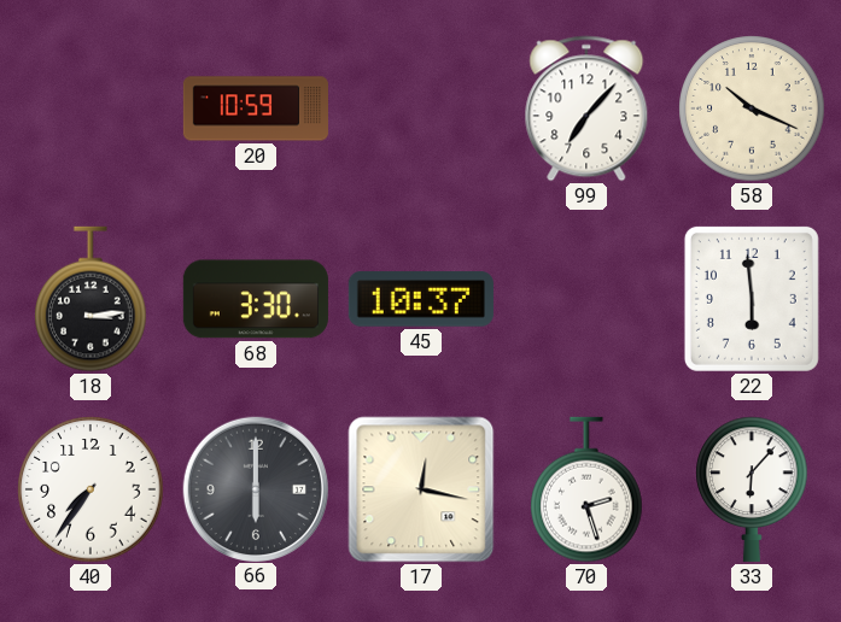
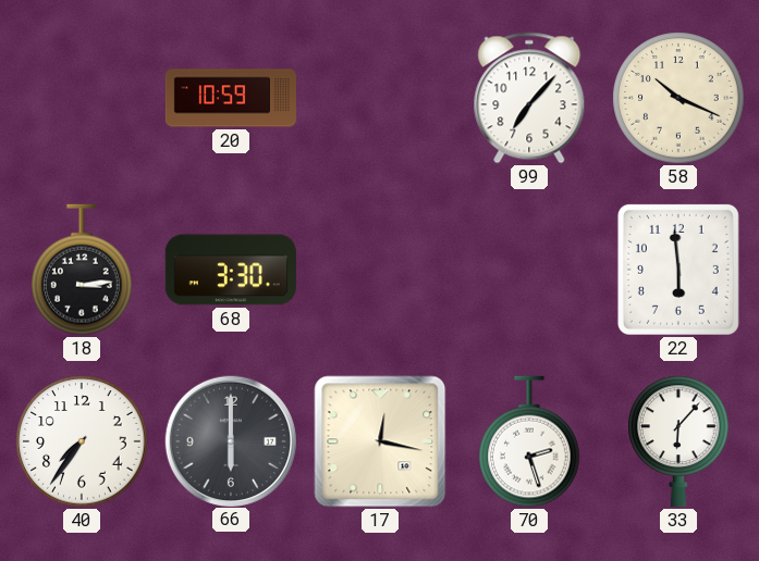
45: 10:37 -> none (421, 299)
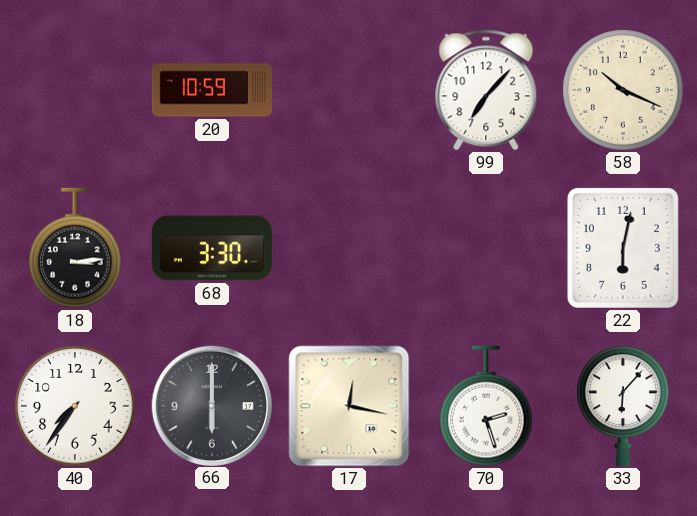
22: 5:59 -> 6:02 (623, 248)
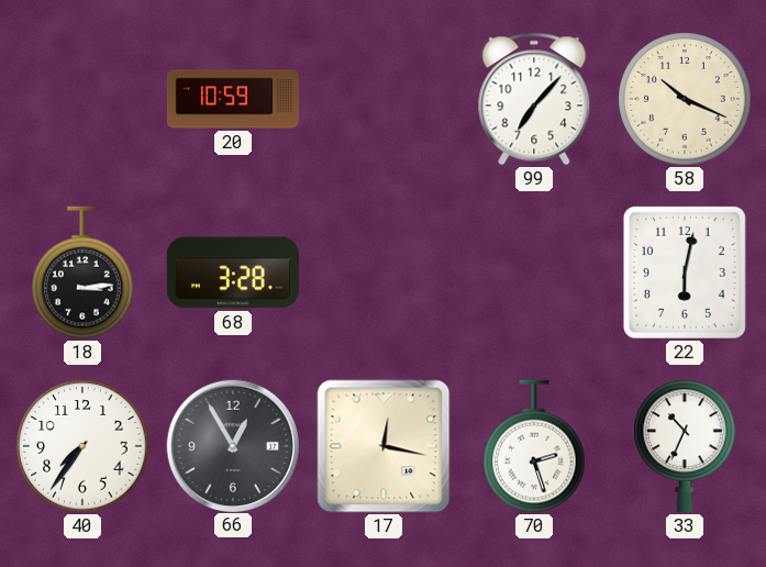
68: 3:30 -> 3:28 (233, 273)
66: 6:00 -> 12:55 (232, 445)
33: 6:07 -> 10:34 (685, 446)
